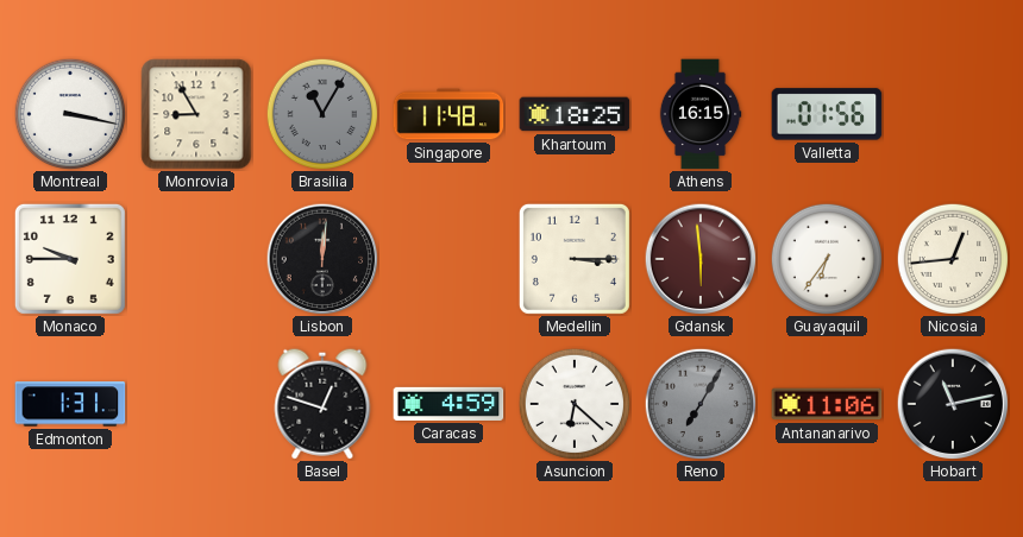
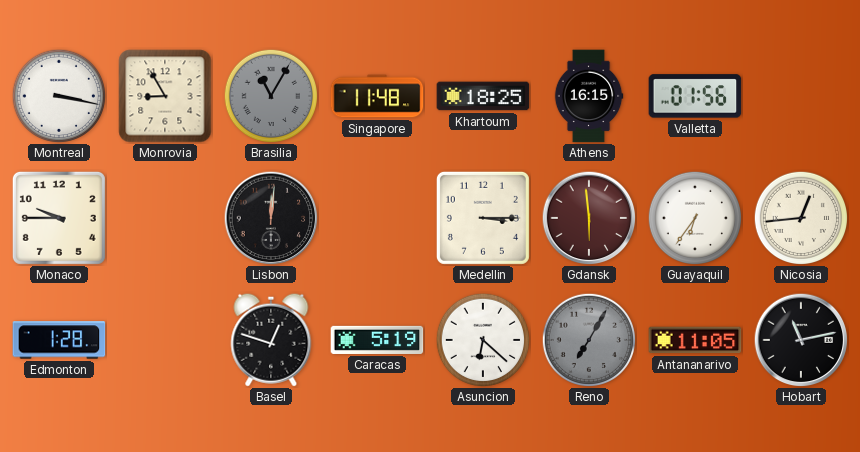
Edmonton: 1:31 -> 1:28 (59, 340)
Caracas: 4:59 -> 5:19 (377, 340)
Antananarivo: 11:06 -> 11:05 (695, 340)
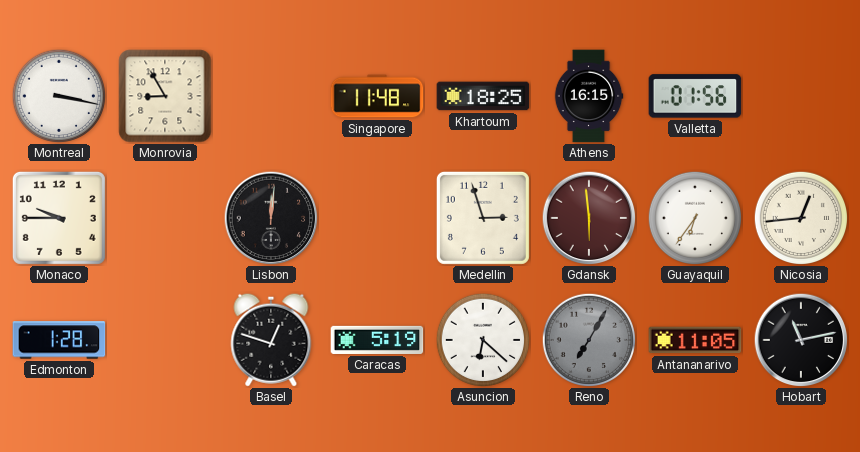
Brasilia: 11:05 -> none (270, 95)
Medellin: 3:15 -> 2:57 (483, 218)
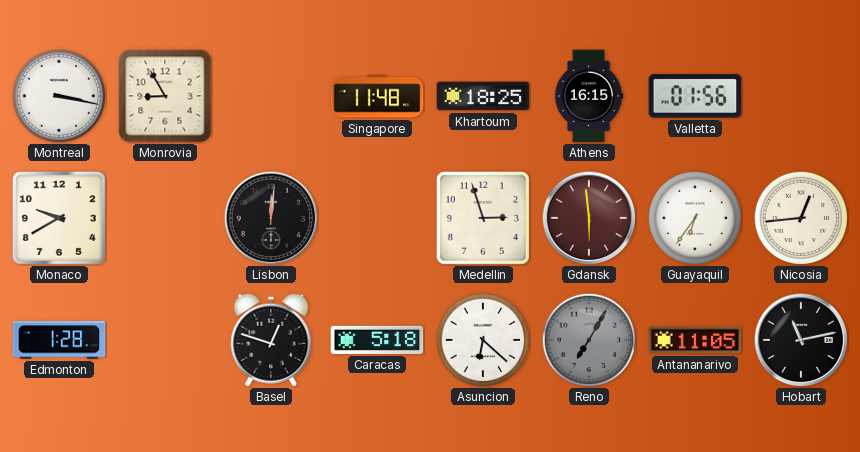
Monaco: 9:45 -> 9:40 (59, 218)
Caracas: 5:19 -> 5:18 (377, 340)
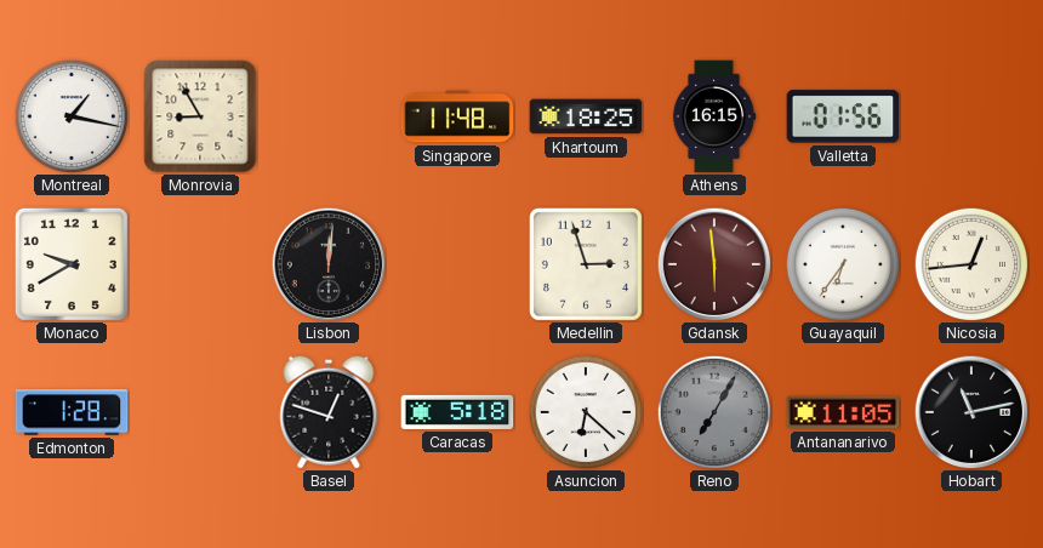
Montreal: 3:17 -> 1:17 (70, 115)
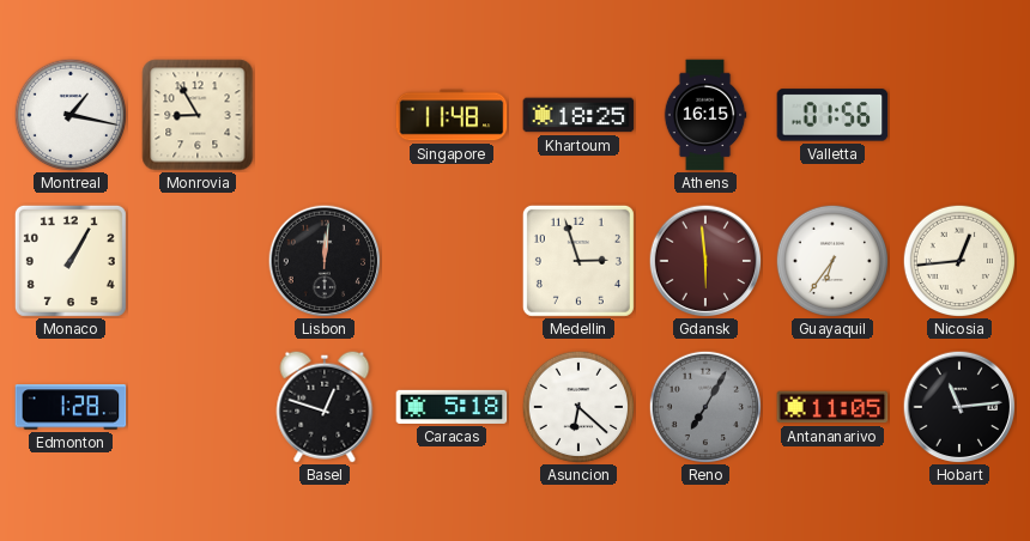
Monaco: 9:40 -> 1:05 (71, 261)
Hobart: 11:13 -> 11:14 (959, 407)
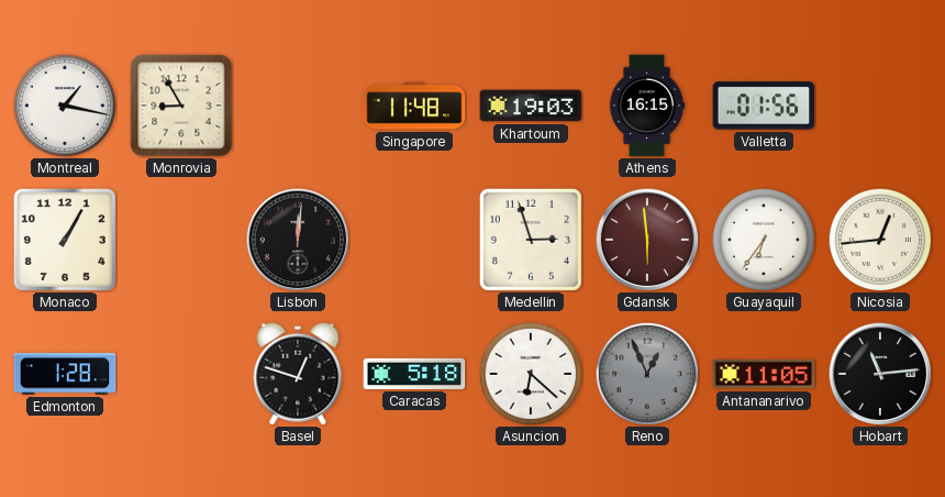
Khartoum: 18:25 -> 19:03 (531, 106)
Reno: 7:05 -> 12:56 (646, 373)
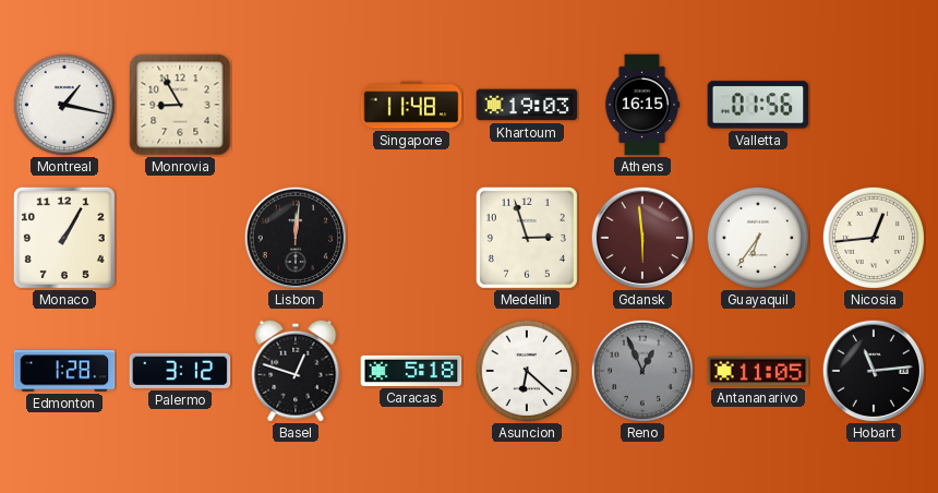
Palermo: none -> 3:12 (180, 371)
